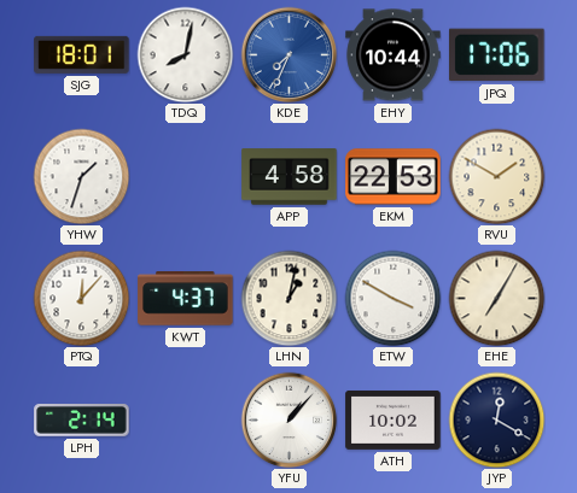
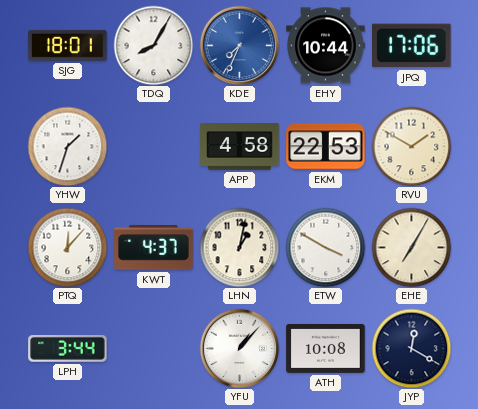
TDQ: 8:02 -> 8:05 (153, 45)
LPH: 2:14 -> 3:44 (68, 349)
ATH: 10:02 -> 10:08 (326, 348)
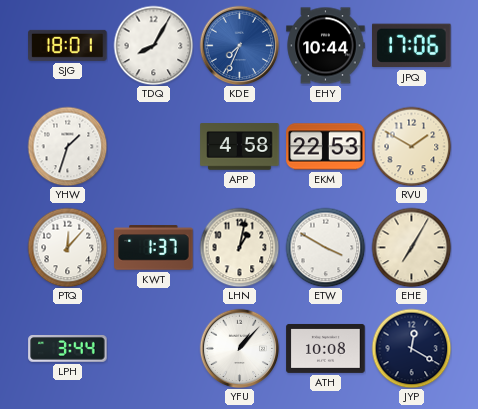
KWT: 4:37 -> 1:37 (154, 248)
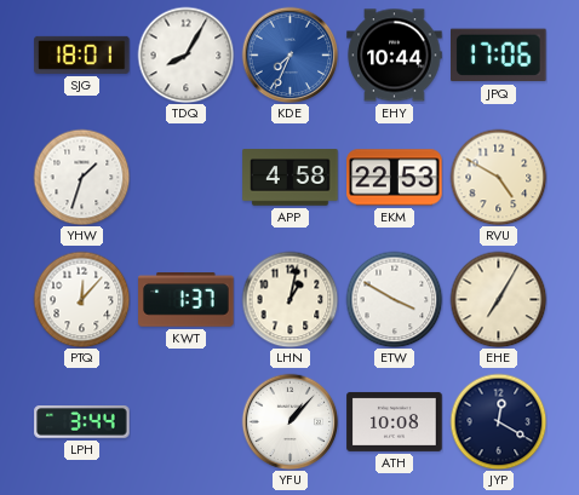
RVU: 1:50 -> 4:50 (498, 177)
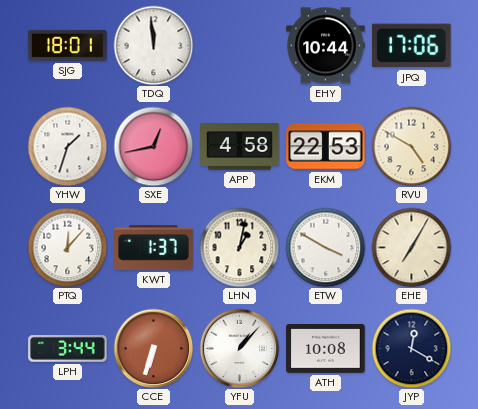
TDQ: 8:05 -> 11:59 (153, 45)
KDE: 7:34 -> none (289, 54)
SXE: none -> 12:43 (153, 146)
CCE: none -> 6:33 (153, 348)
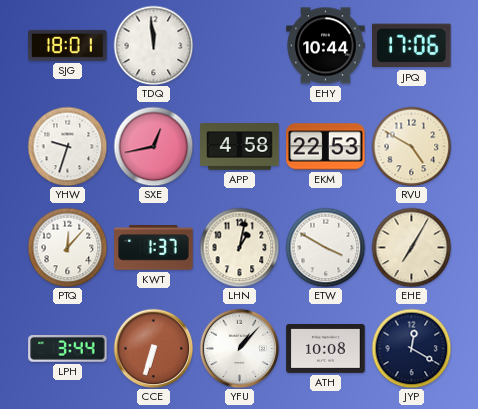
YHW: 1:33 -> 9:33 (67, 146)
